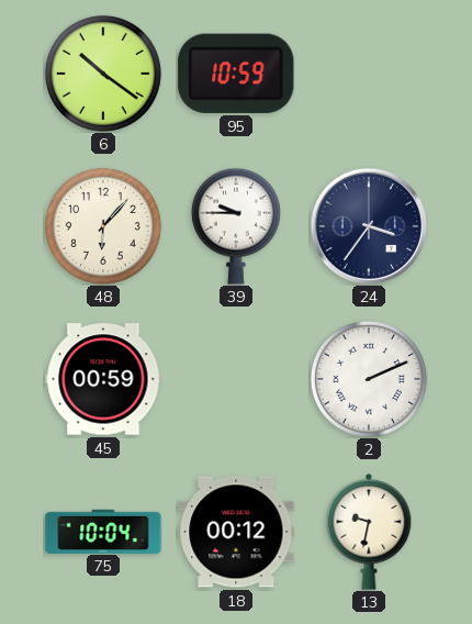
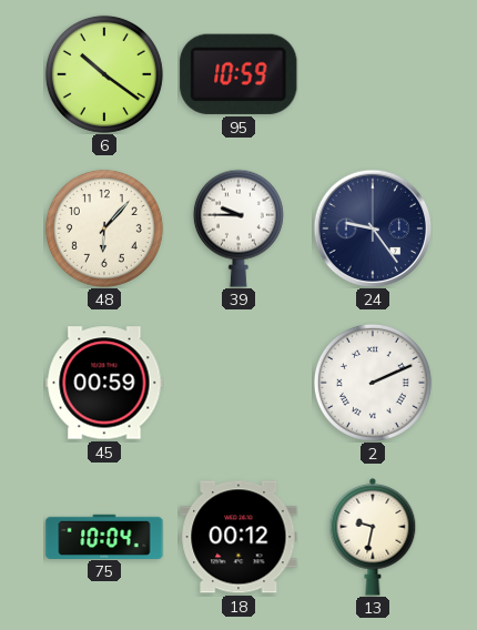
24: 3:36 -> 9:24 (373, 228)
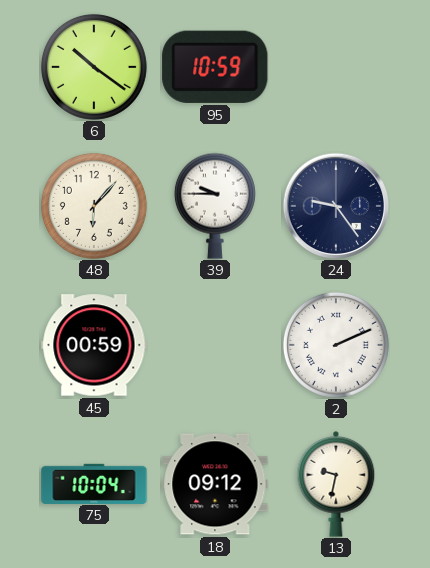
18: 00:12 -> 09:12 (215, 484)
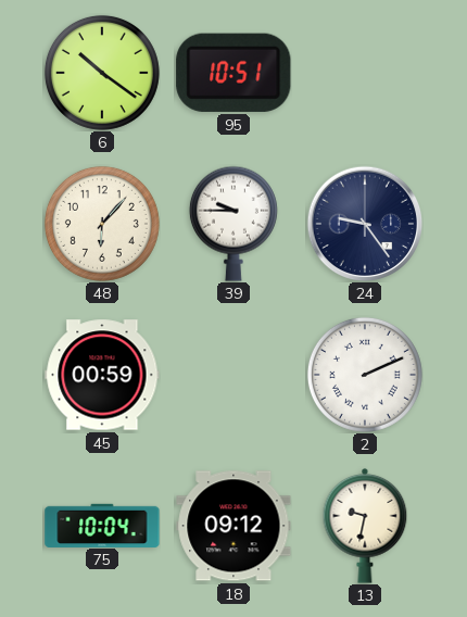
95: 10:59 -> 10:51 (233, 73)
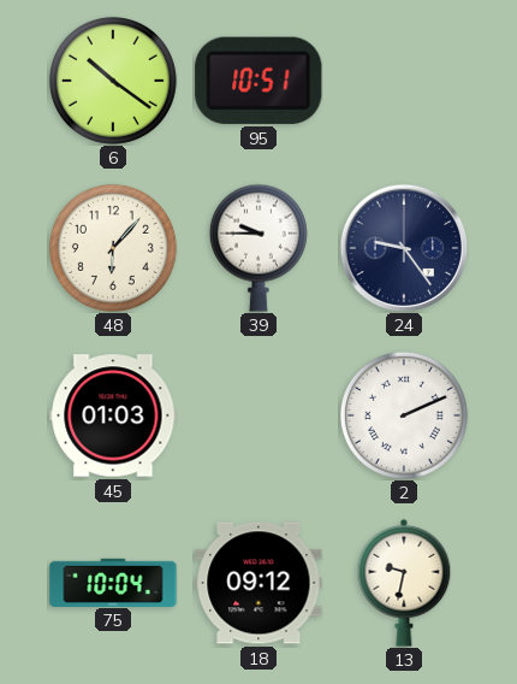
45: 00:59 -> 01:03 (113, 415)
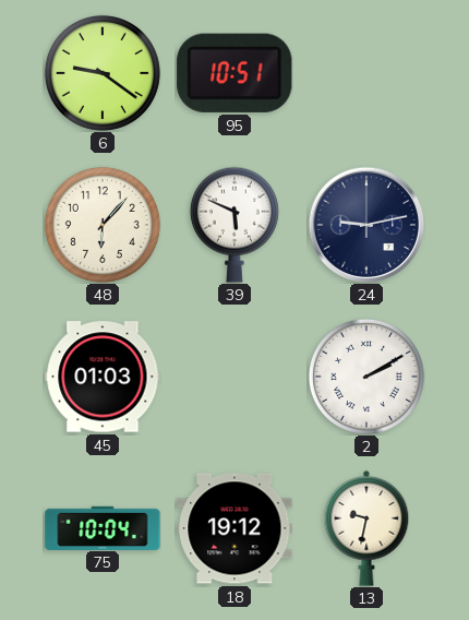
6: 10:21 -> 9:21 (103, 73)
39: 9:45 -> 5:49 (234, 225)
24: 9:24 -> 9:13 (366, 225)
2: 2:11 -> 2:10 (366, 377)
18: 09:12 -> 19:12 (234, 528)
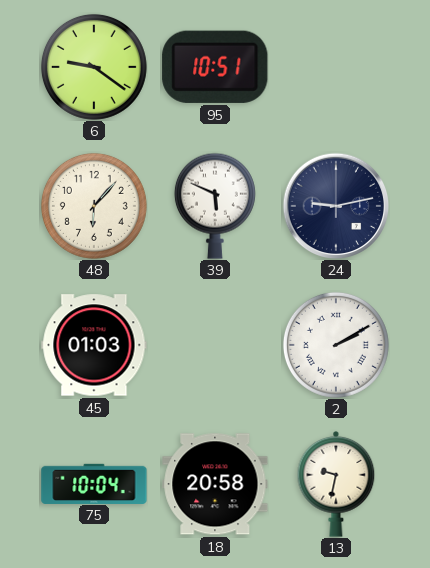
18: 19:12 -> 20:58 (215, 484)
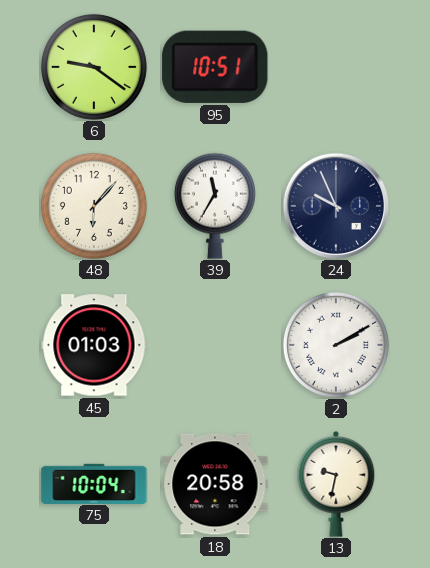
39: 5:49 -> 11:35 (215, 206)
24: 9:13 -> 9:56 (336, 206)
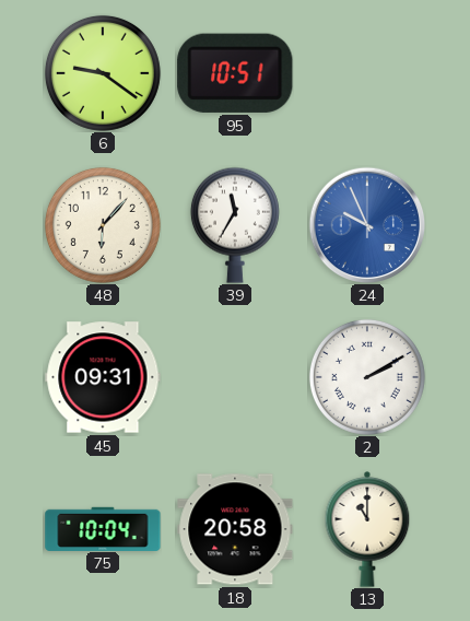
24 dial: navy -> blue (367, 225)
45: 01:03 -> 09:31 (103, 377)
13: 9:32 -> 11:00 (367, 529)
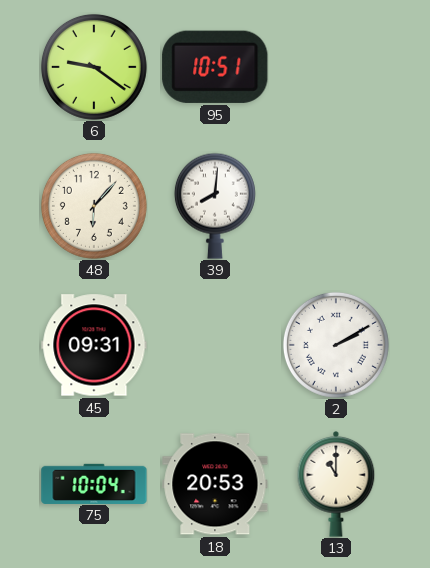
39: 11:35 -> 8:01 (215, 206)
24: 9:56 -> none (367, 225)
18: 20:58 -> 20:53 (215, 484)
